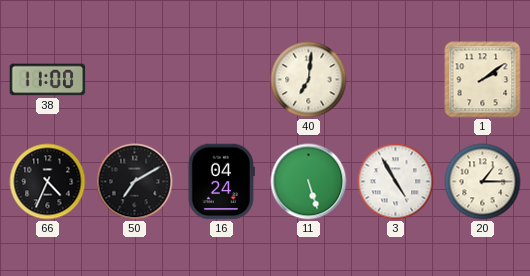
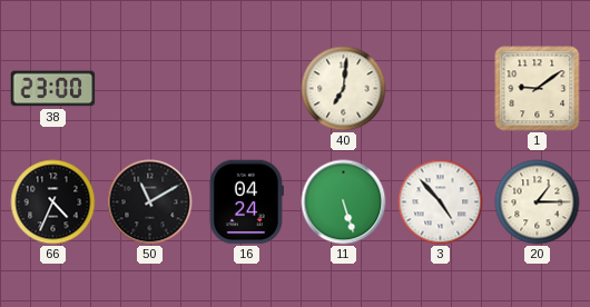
38: 11:00 -> 23:00 (53, 89)
1: 2:09 -> 9:09 (538, 89)
50: 7:10 -> 11:10 (150, 202)
3: 4:55 -> 4:53 (441, 202)
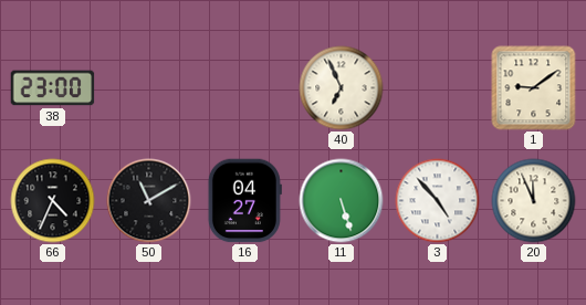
40: 7:01 -> 6:56 (342, 88)
16: 04:24 -> 04:27 (244, 201)
20: 1:15 -> 11:56 (534, 201)
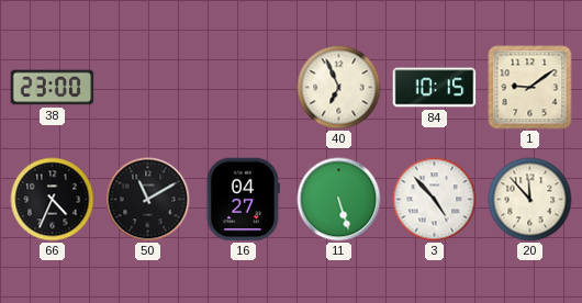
84: none -> 10:15 (435, 88)
20: 11:56 -> 11:53 (530, 200)
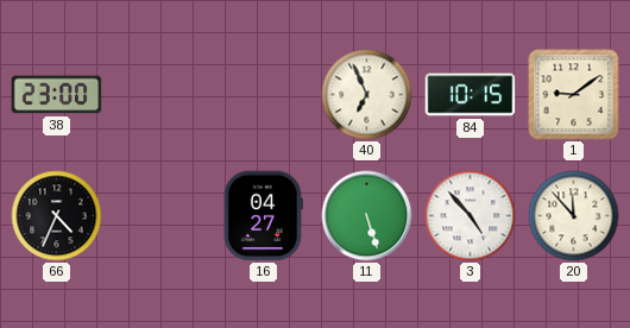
50: 11:10 -> none (148, 200)
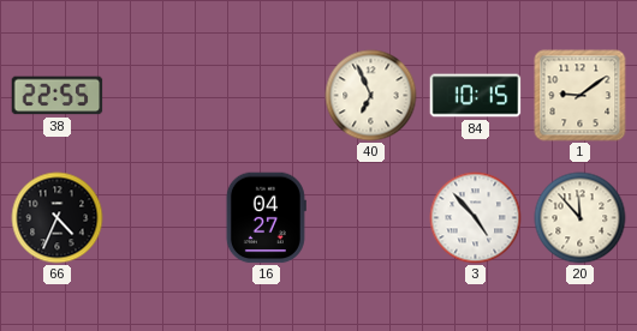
38: 23:00 -> 22:55 (58, 96)
11: 5:27 -> none (367, 216)
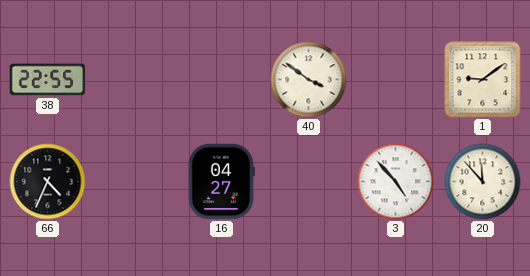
40: 6:56 -> 3:51 (309, 80)
84: 10:15 -> none (476, 96)
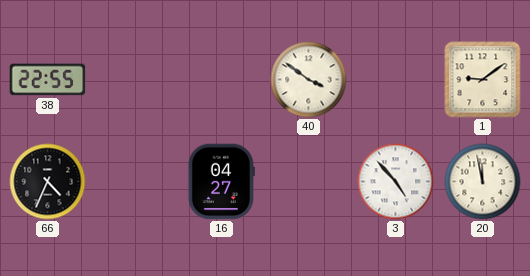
20: 11:53 -> 11:58 (483, 182)
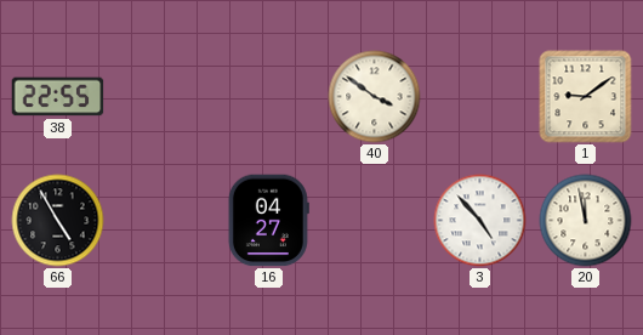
66: 4:34 -> 4:55 (58, 221)
